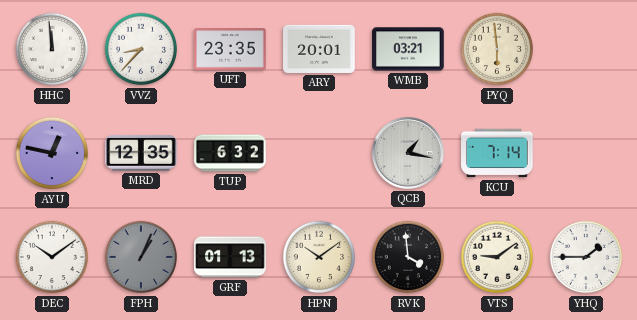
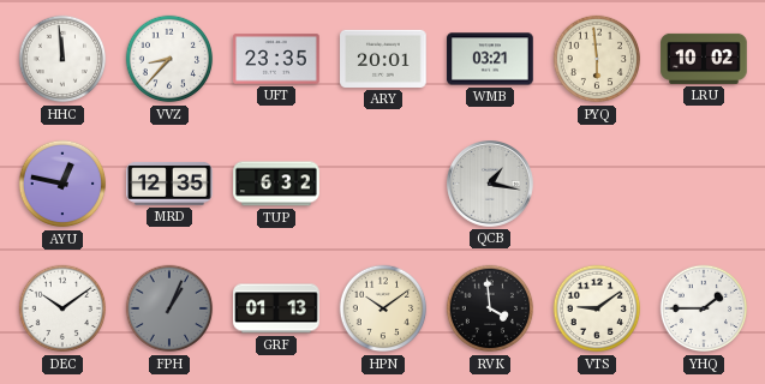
LRU: none -> 10:02 (704, 59)
KCU: 7:14 -> none (497, 153)
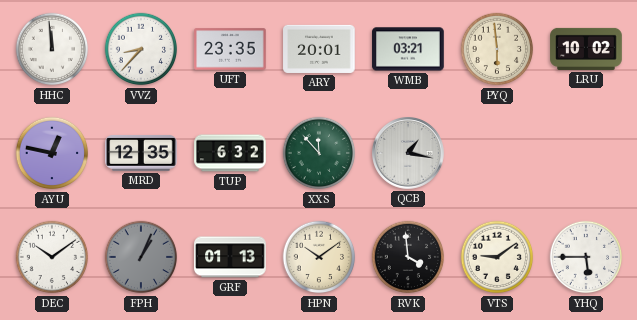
XXS: none -> 11:53 (319, 153)
YHQ: 1:45 -> 5:45 (586, 257)
